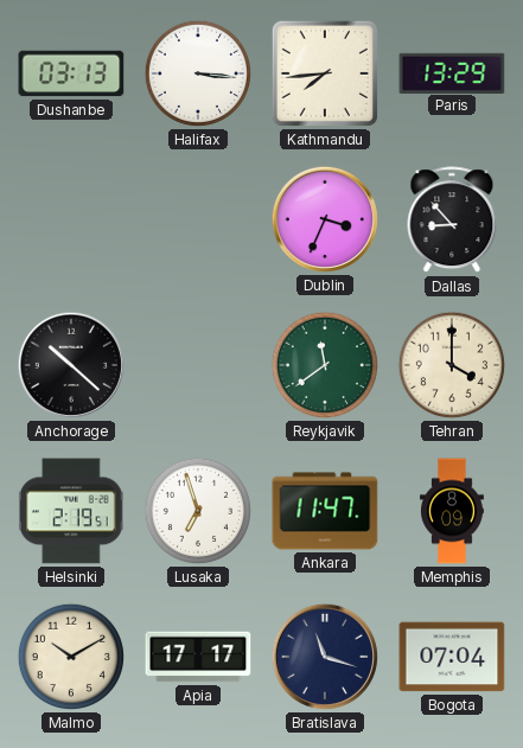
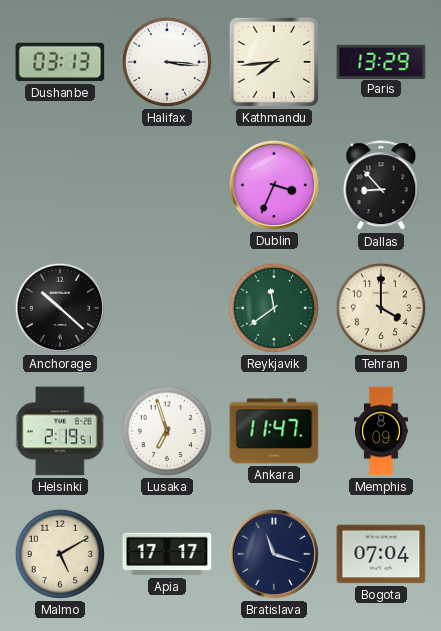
Malmo: 10:10 -> 5:10 (60, 554)
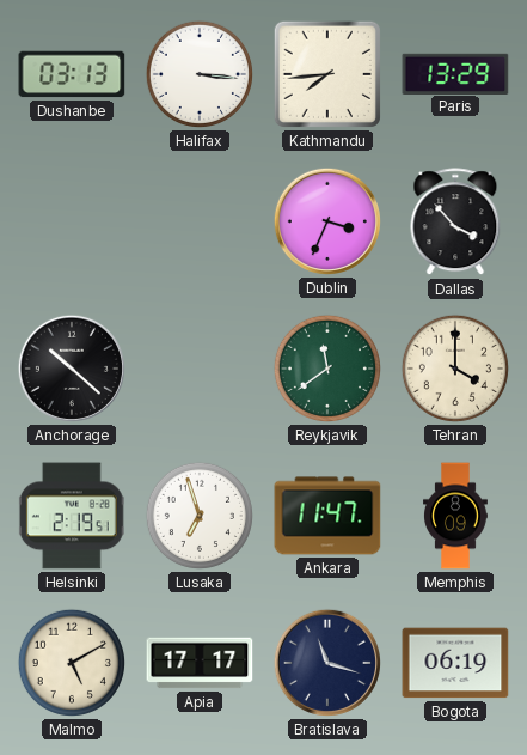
Dallas: 8:53 -> 3:53 (455, 223)
Bogota: 07:04 -> 06:19 (455, 663)
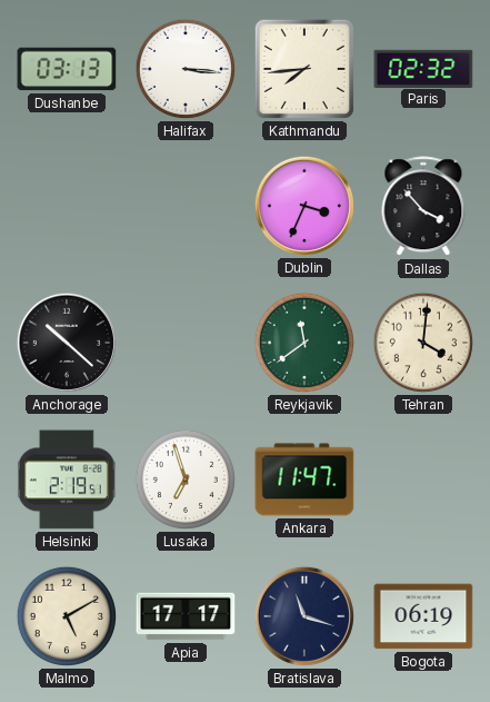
Paris: 13:29 -> 02:32 (423, 68)
Tehran: 4:00 -> 4:01 (423, 343)
Memphis: 8:09 -> none (456, 516)
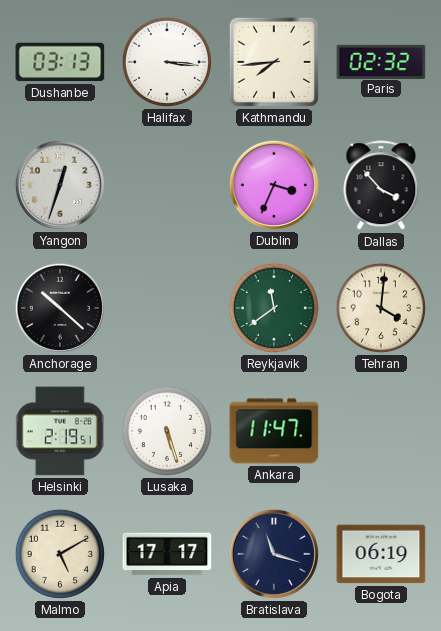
Yangon: none -> 12:33 (60, 185)
Lusaka: 6:57 -> 5:27 (167, 431)
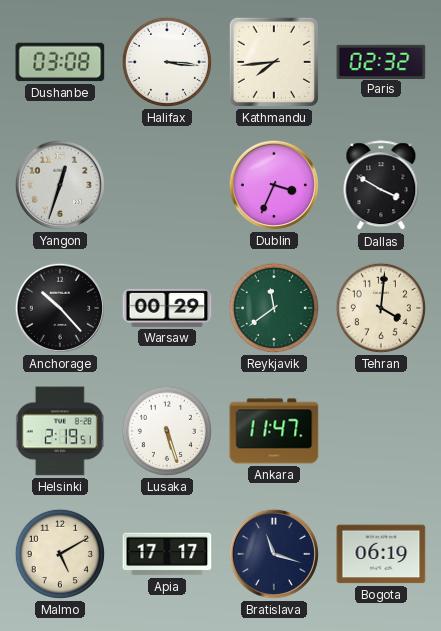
Dushanbe: 03:13 -> 03:08 (60, 62)
Dallas: 3:53 -> 3:50 (381, 186)
Anchorage: 10:22 -> 10:23 (60, 308)
Warsaw: none -> 00:29 (167, 308)
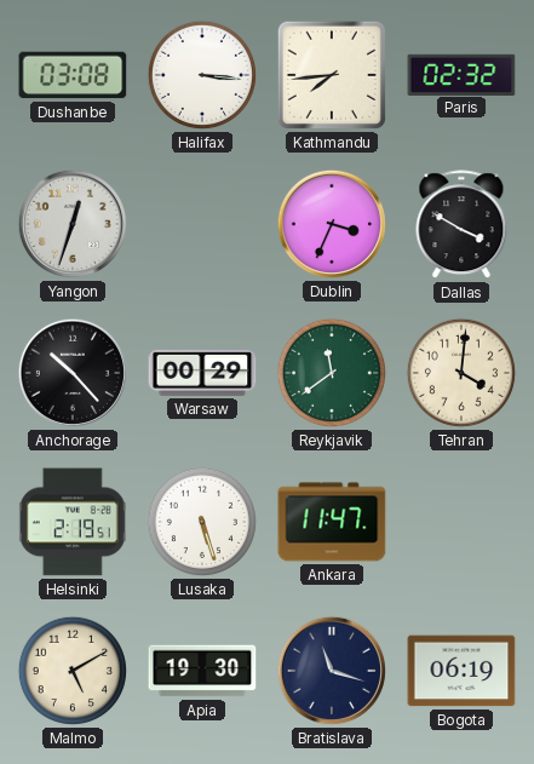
Apia: 17:17 -> 19:30 (202, 671)
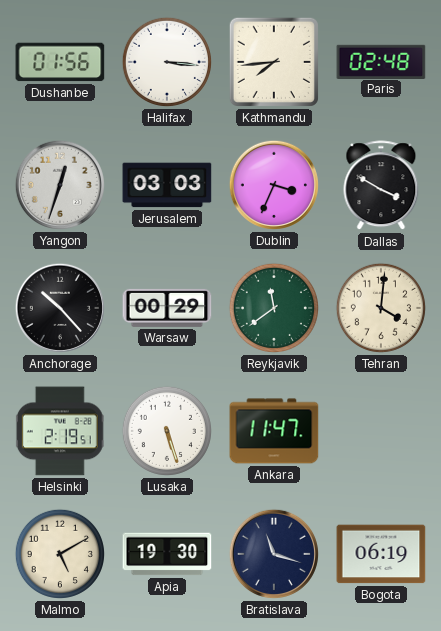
Dushanbe: 03:08 -> 01:56 (60, 62)
Paris: 02:32 -> 02:48 (381, 61)
Jerusalem: none -> 03:03 (167, 185)
